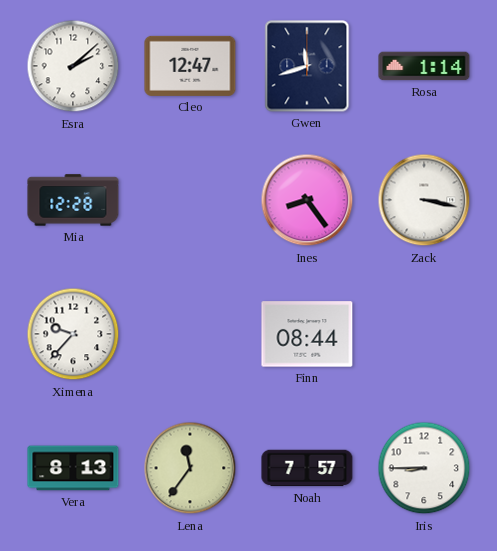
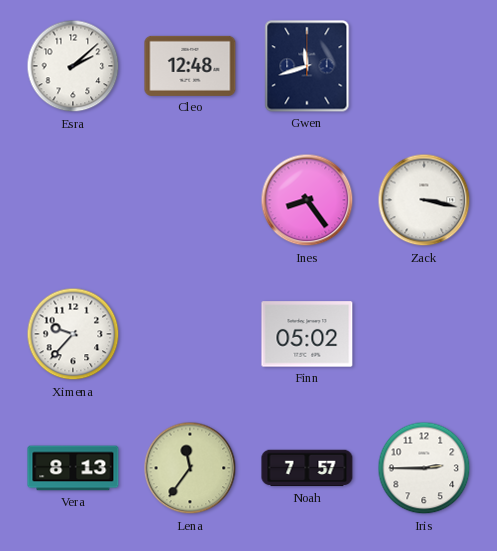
Cleo: 12:47 -> 12:48 (190, 66)
Rosa: 1:14 -> none (424, 66)
Mia: 12:28 -> none (73, 200)
Finn: 08:44 -> 05:02 (307, 334)
Iris: 8:45 -> 2:45 (424, 468)
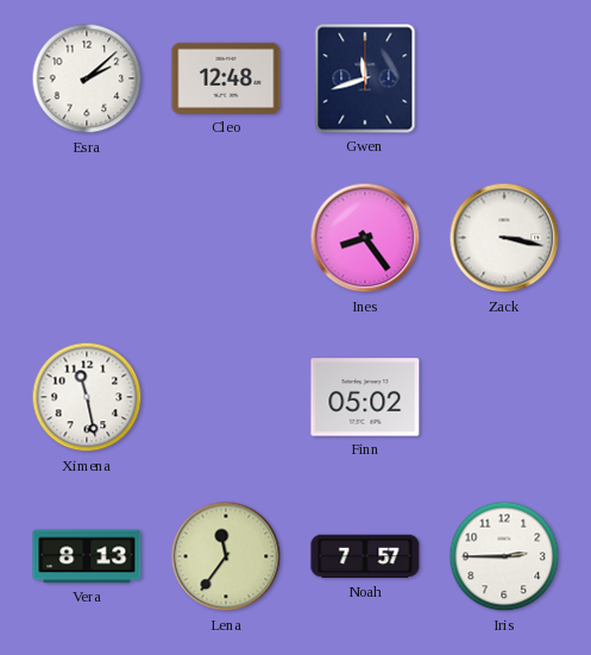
Ximena: 9:37 -> 11:28 (87, 397)
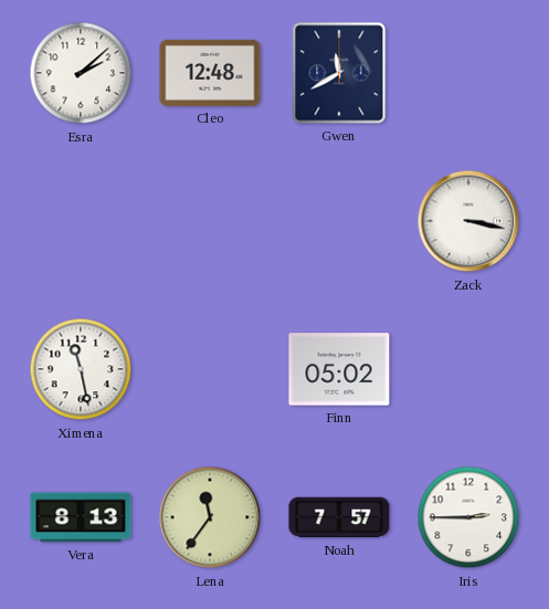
Gwen: 11:42 -> 11:40 (339, 73)
Ines: 8:24 -> none (365, 238)
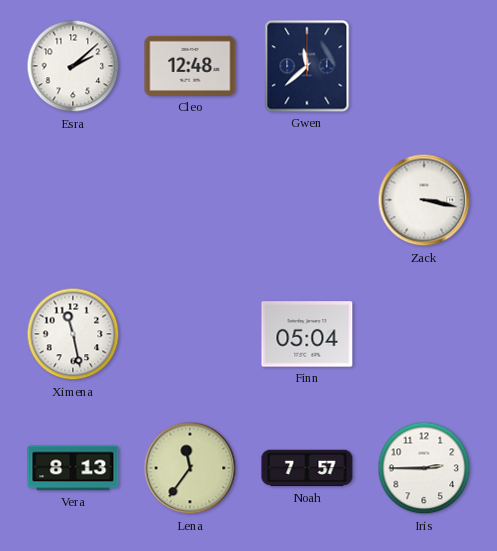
Gwen: 11:40 -> 11:38 (307, 66)
Finn: 05:02 -> 05:04 (307, 334)
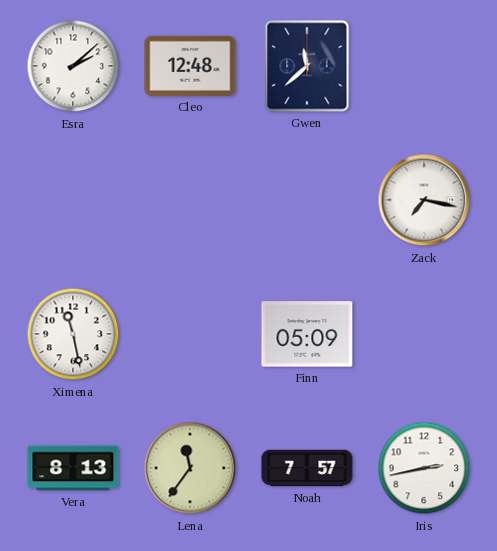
Zack: 3:17 -> 7:17 (424, 200)
Finn: 05:04 -> 05:09 (307, 334)
Iris: 2:45 -> 2:43 (424, 468)
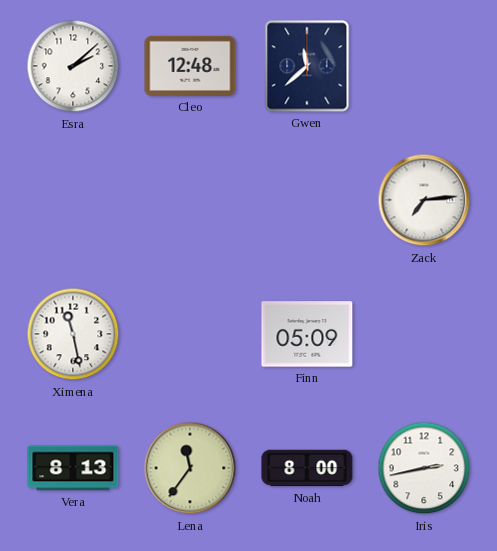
Zack: 7:17 -> 7:14 (424, 200)
Noah: 7:57 -> 8:00 (307, 468)
